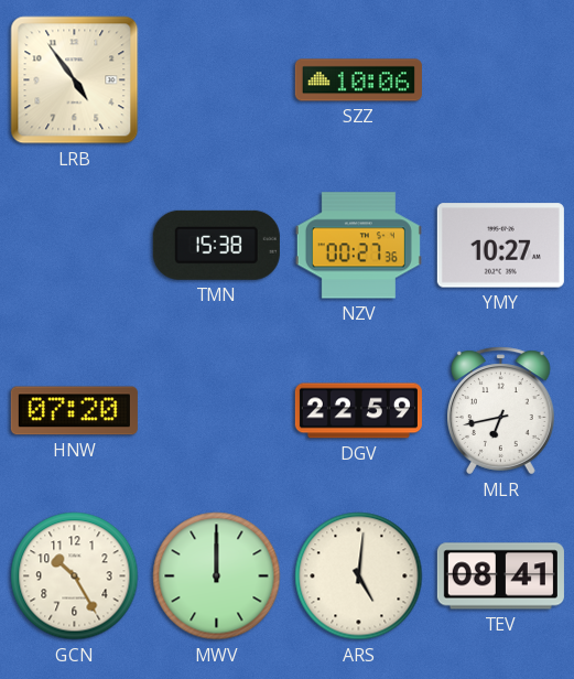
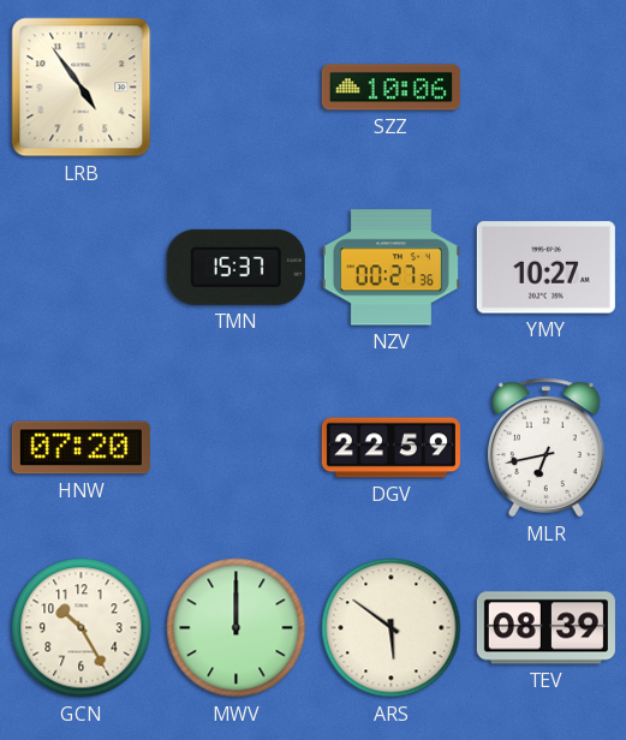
TMN: 15:38 -> 15:37 (236, 267)
ARS: 5:01 -> 5:51 (392, 628)
TEV: 08:41 -> 08:39 (545, 628)
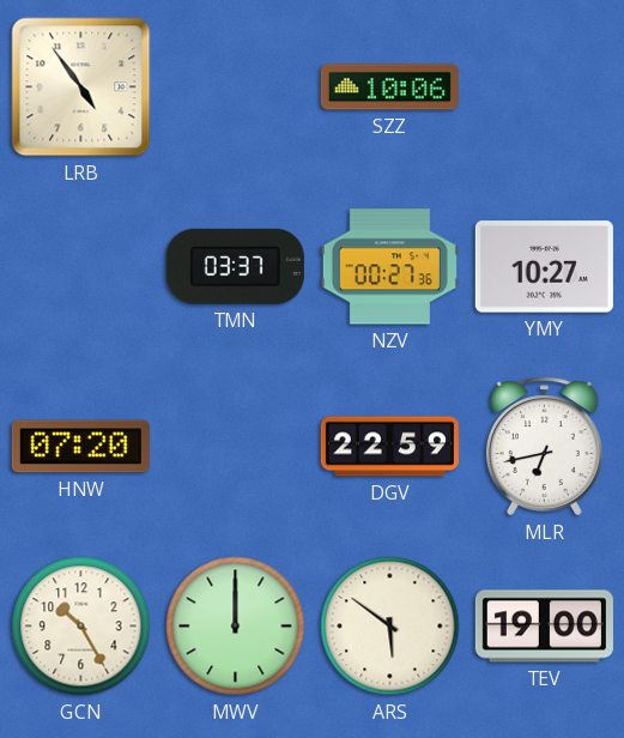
TMN: 15:37 -> 03:37 (235, 266)
TEV: 08:39 -> 19:00 (544, 627)
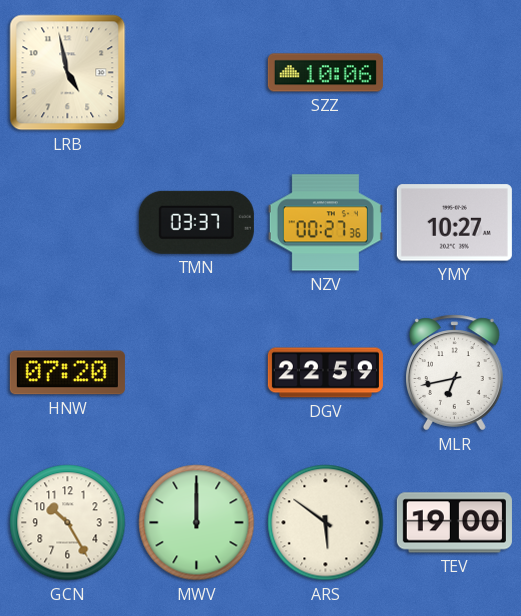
LRB: 4:54 -> 4:58 (68, 73)
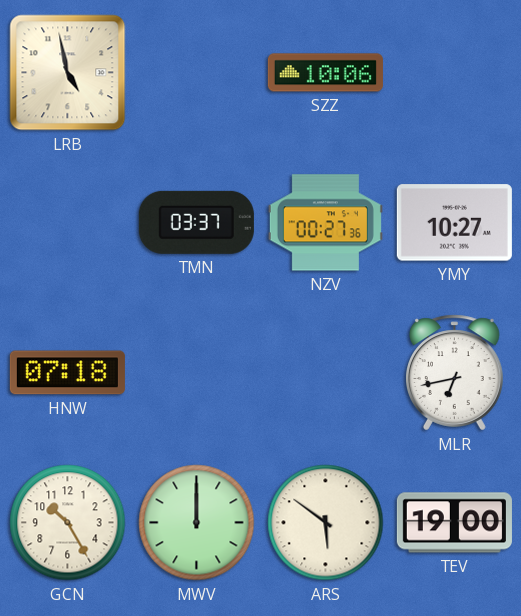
HNW: 07:20 -> 07:18 (67, 373)
DGV: 22:59 -> none (325, 373)
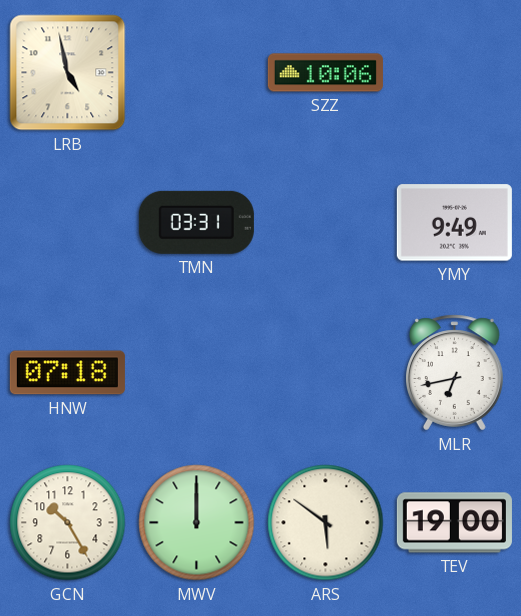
TMN: 03:37 -> 03:31 (196, 222)
NZV: 00:27 -> none (325, 223)
YMY: 10:27 -> 9:49 (454, 223)
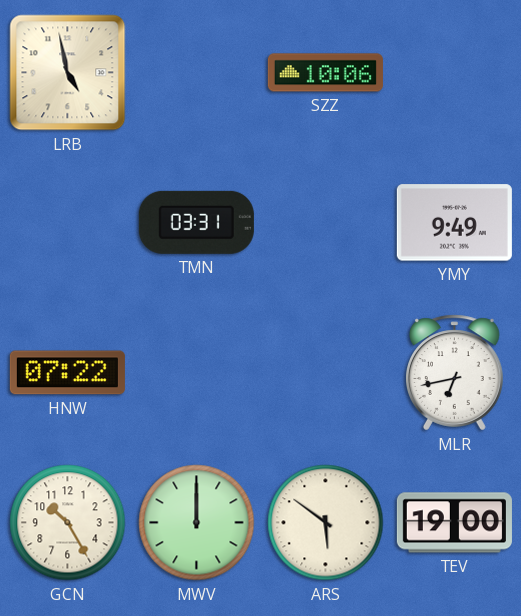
HNW: 07:18 -> 07:22 (67, 373)
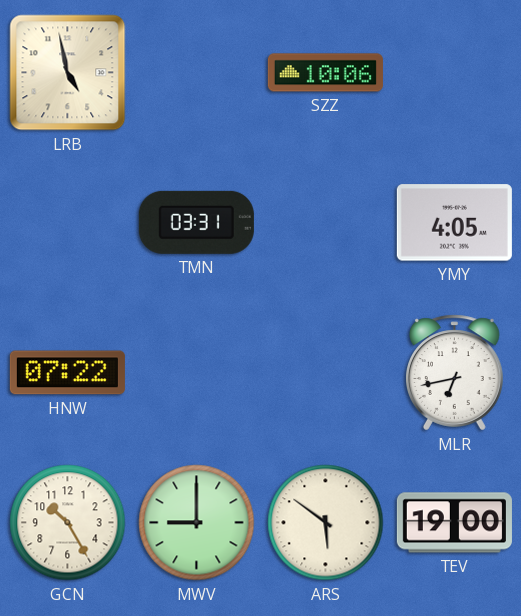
YMY: 9:49 -> 4:05 (454, 223)
MWV: 12:00 -> 9:00 (197, 523)
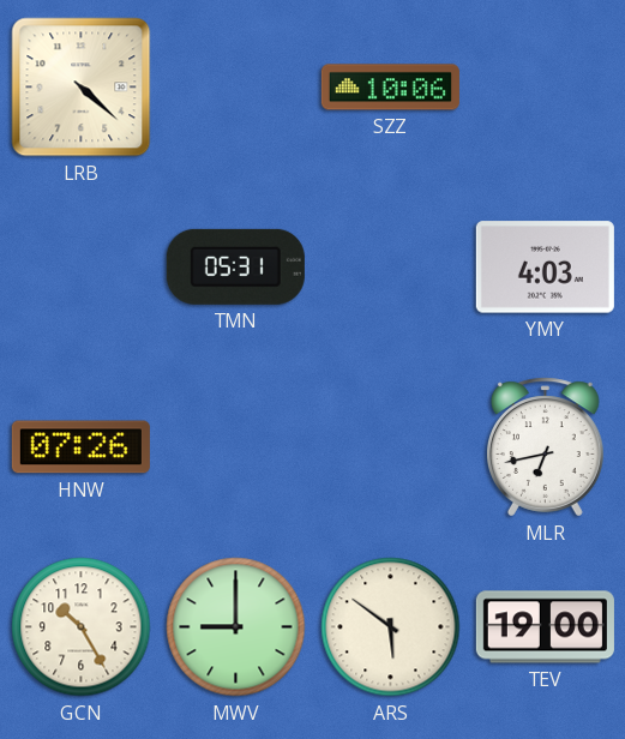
LRB: 4:58 -> 4:22 (82, 88)
TMN: 03:31 -> 05:31 (235, 266)
YMY: 4:05 -> 4:03 (545, 268)
HNW: 07:22 -> 07:26 (80, 447)
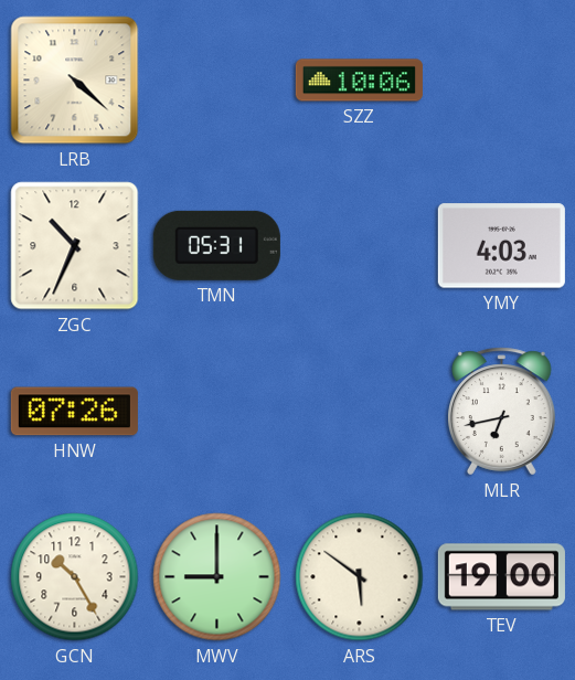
ZGC: none -> 10:34 (75, 246)
